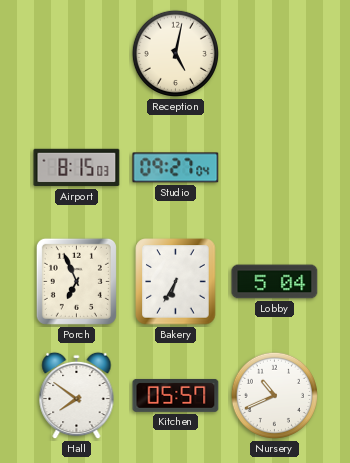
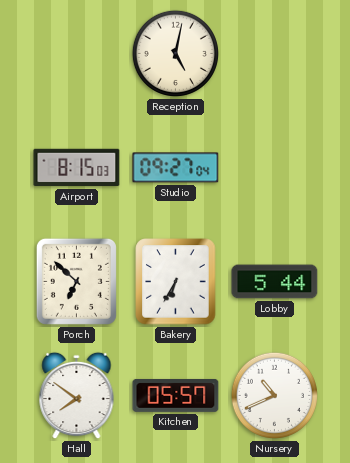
Porch: 6:56 -> 6:52 (76, 281)
Lobby: 5:04 -> 5:44 (275, 282)
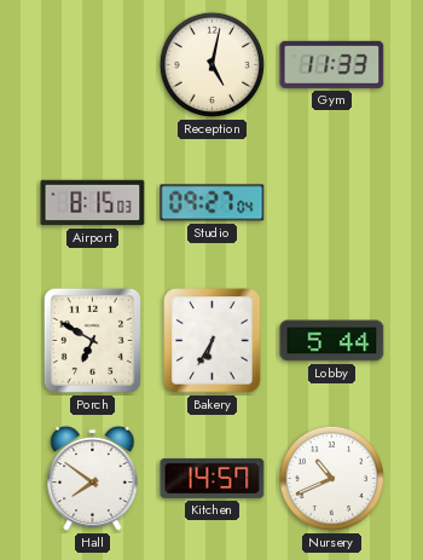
Gym: none -> 11:33 (332, 64)
Porch: 6:52 -> 6:50 (92, 340)
Kitchen: 05:57 -> 14:57 (213, 478)
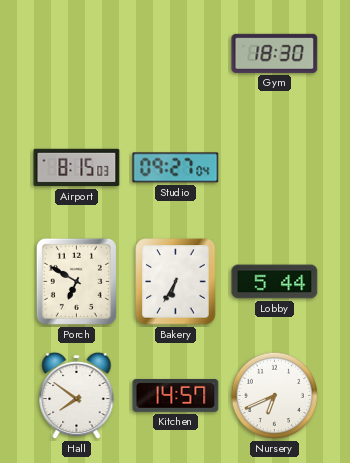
Reception: 5:02 -> none (211, 64)
Gym: 11:33 -> 18:30 (275, 53)
Nursery: 10:41 -> 6:41 (274, 395)
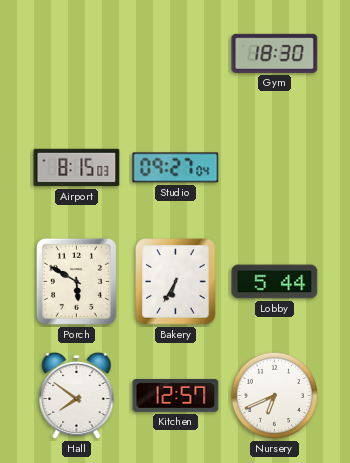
Porch: 6:50 -> 5:50 (76, 281)
Kitchen: 14:57 -> 12:57 (176, 395)
